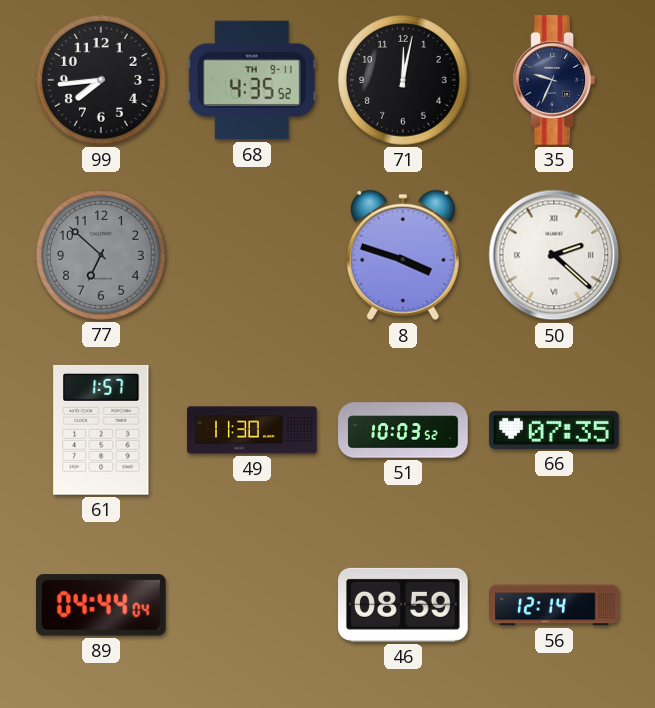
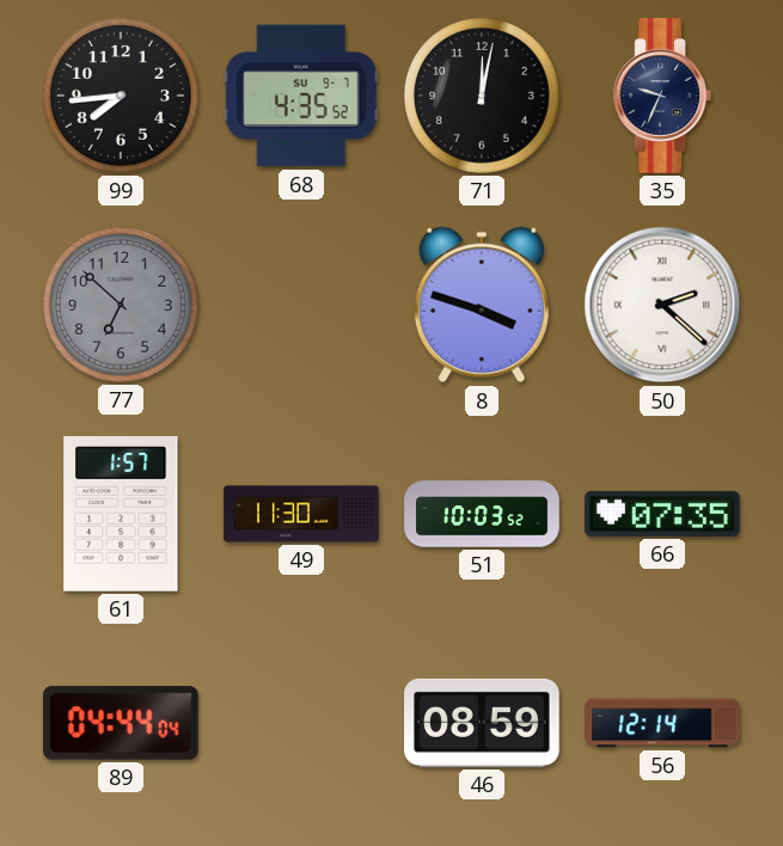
68 date: TH 9-11 -> SU 9-7 (301, 96)
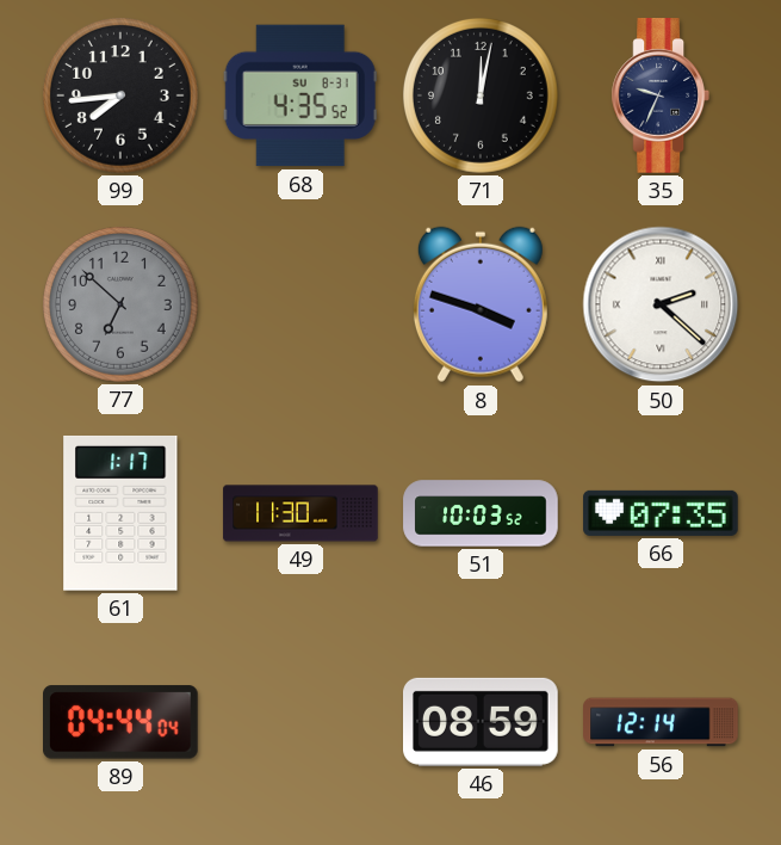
68 date: SU 9-7 -> SU 8-31 (300, 95)
61: 1:57 -> 1:17 (120, 513)
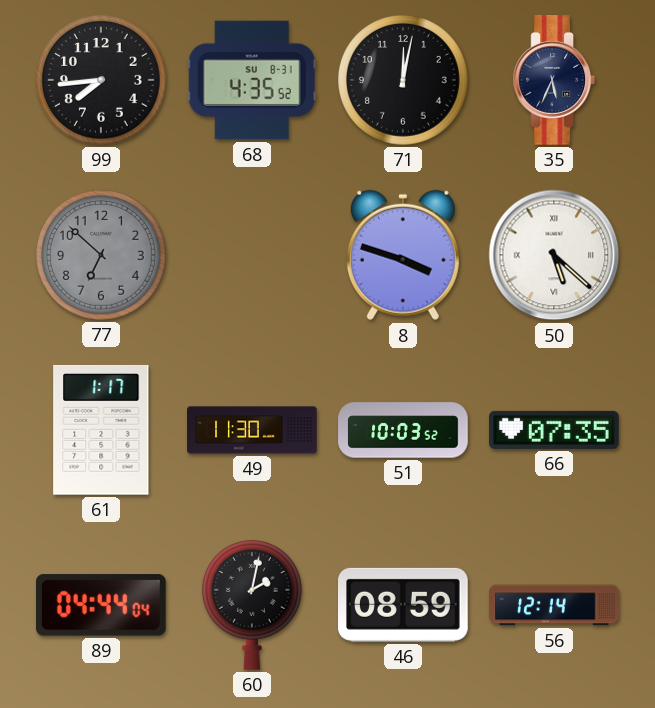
35: 9:34 -> 5:34 (553, 80)
50: 2:22 -> 5:22 (554, 255)
60: none -> 2:02 (252, 605)
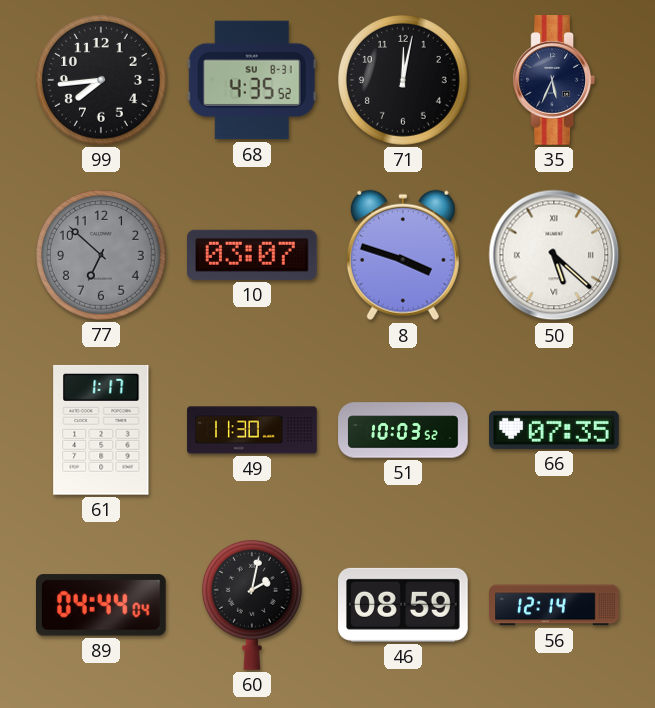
10: none -> 03:07 (253, 255)
